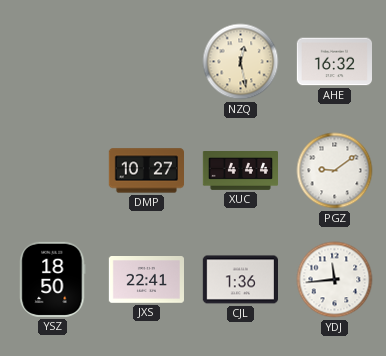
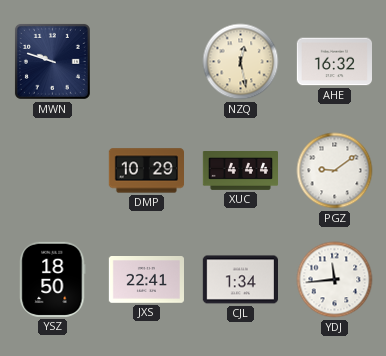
MWN: none -> 9:48 (52, 61)
DMP: 10:27 -> 10:29 (146, 171)
CJL: 1:36 -> 1:34 (240, 280)
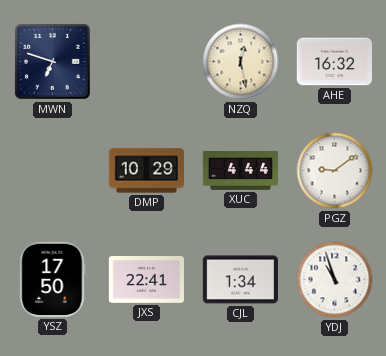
MWN: 9:48 -> 6:48 (52, 61)
YSZ: 18:50 -> 17:50 (53, 279)
YDJ: 11:44 -> 10:57 (335, 280)
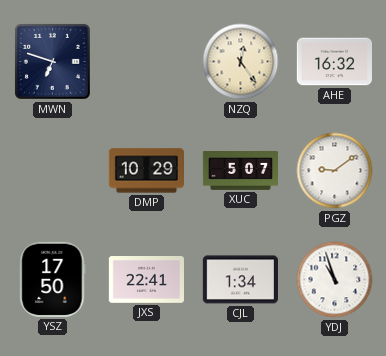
NZQ: 12:28 -> 12:24 (241, 62)
XUC: 4:44 -> 5:07 (241, 171)
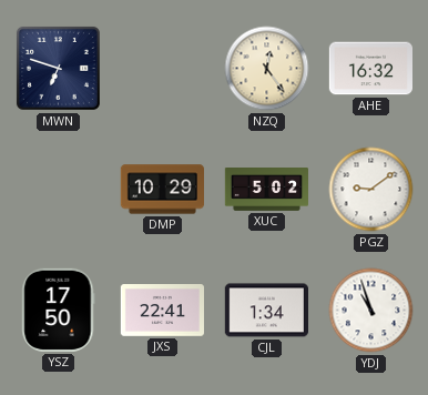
XUC: 5:07 -> 5:02 (267, 190)
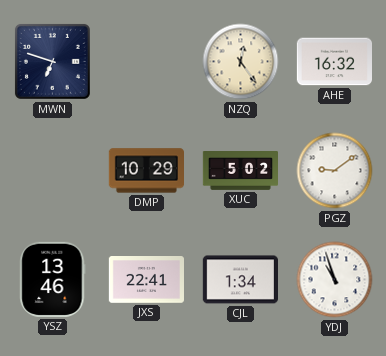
YSZ: 17:50 -> 13:46 (53, 279)
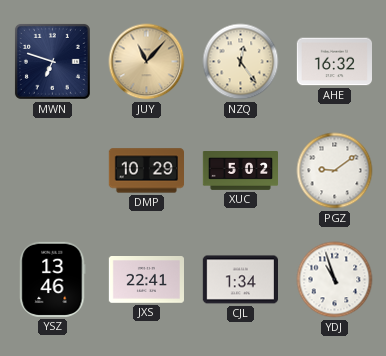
JUY: none -> 11:07 (147, 62)
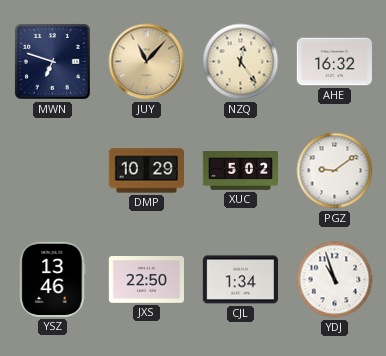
JXS: 22:41 -> 22:50 (146, 280)
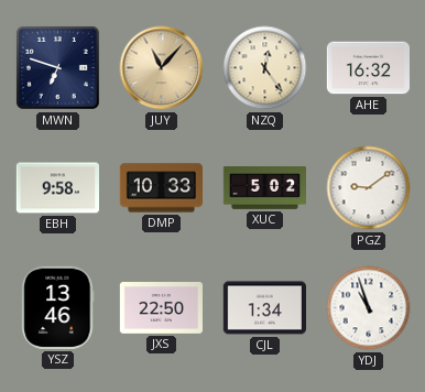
EBH: none -> 9:58 (57, 188)
DMP: 10:29 -> 10:33 (161, 188)
